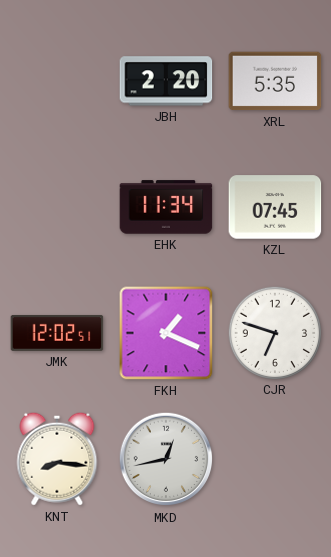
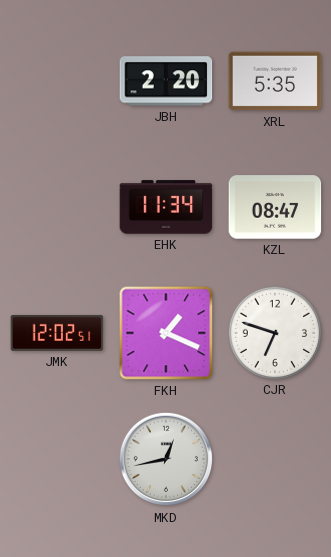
KZL: 07:45 -> 08:47 (275, 207)
KNT: 8:16 -> none (57, 459)
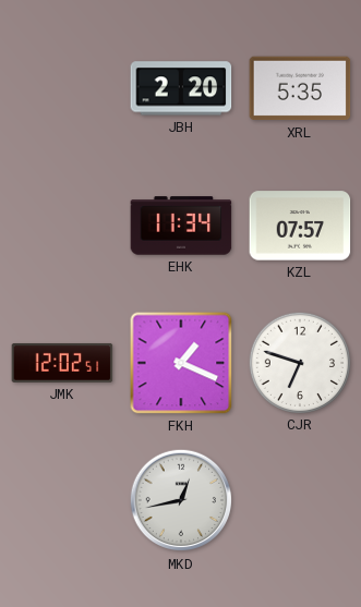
KZL: 08:47 -> 07:57 (300, 226)
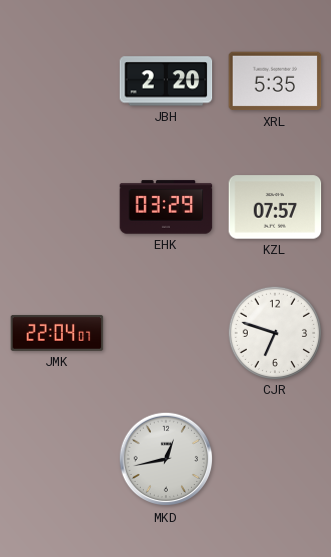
EHK: 11:34 -> 03:29 (166, 207)
JMK: 12:02 -> 22:04 (57, 333)
FKH: 1:19 -> none (181, 363)
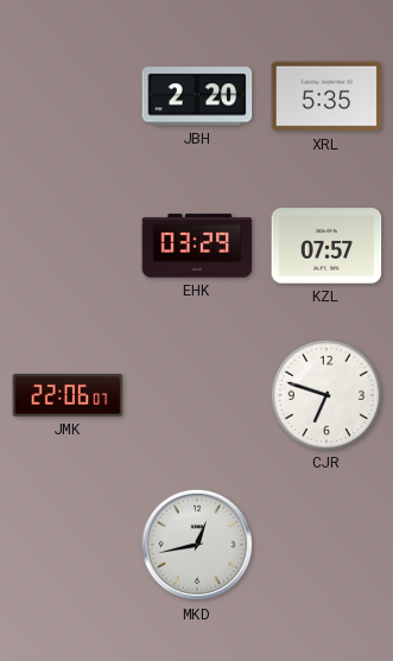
JMK: 22:04 -> 22:06 (68, 395)
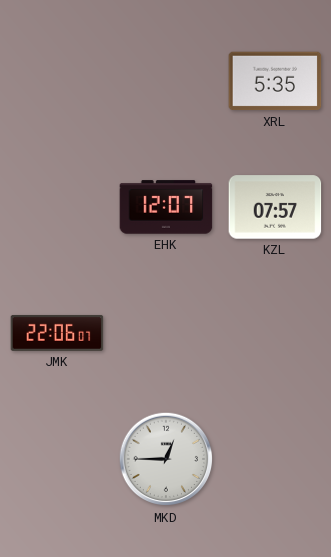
JBH: 2:20 -> none (197, 96)
EHK: 03:29 -> 12:07 (166, 207)
CJR: 6:48 -> none (325, 394)
MKD: 12:43 -> 12:45 (166, 459)
